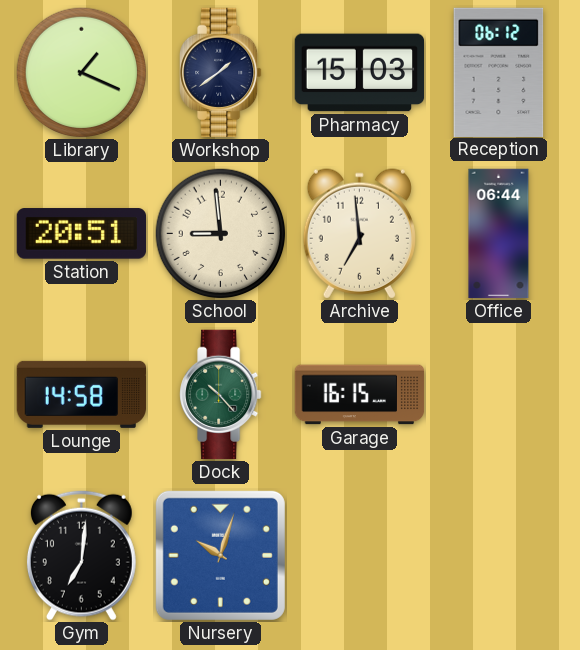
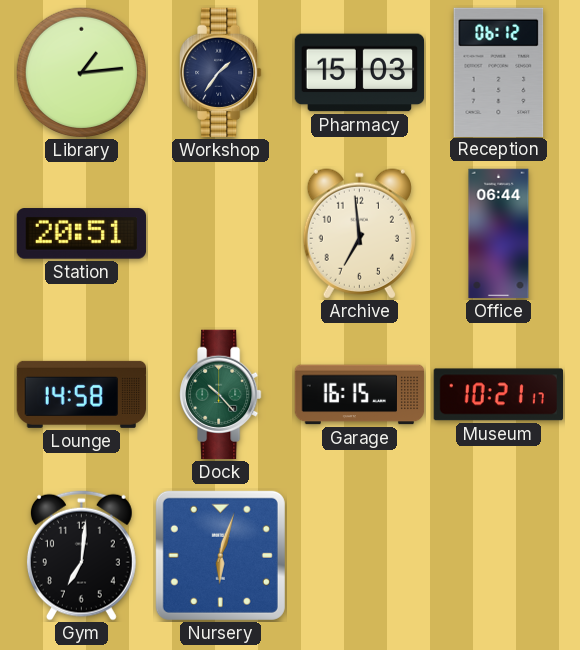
Library: 1:19 -> 1:14 (82, 73)
Workshop: 1:39 -> 1:36 (221, 73)
School: 8:59 -> none (221, 234)
Museum: none -> 10:21 (498, 395)
Nursery: 10:03 -> 6:03 (220, 555)
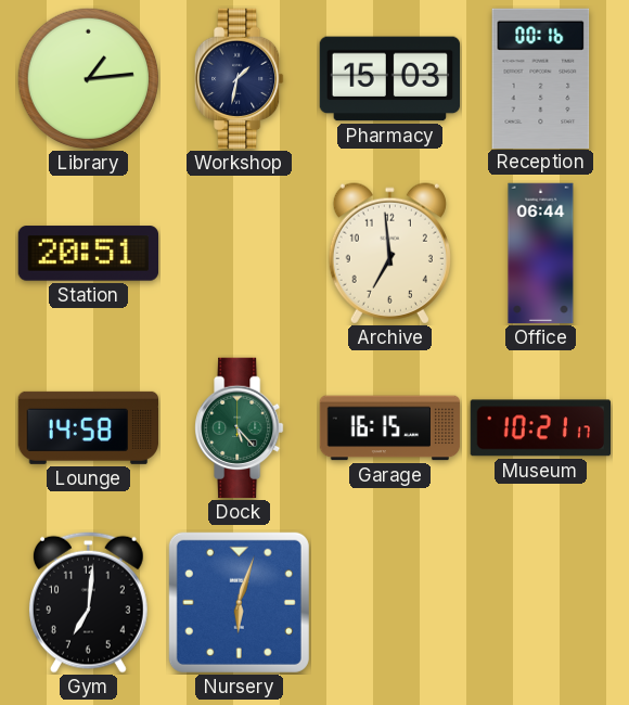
Workshop: 1:36 -> 1:32 (240, 79)
Reception: 06:12 -> 00:16 (541, 78)
Dock: 10:23 -> 5:23 (240, 428)
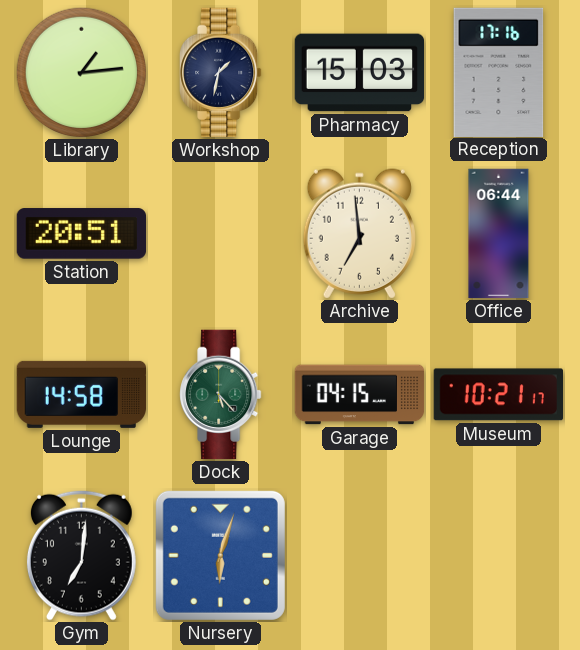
Reception: 00:16 -> 17:16 (499, 72)
Garage: 16:15 -> 04:15 (360, 395)
